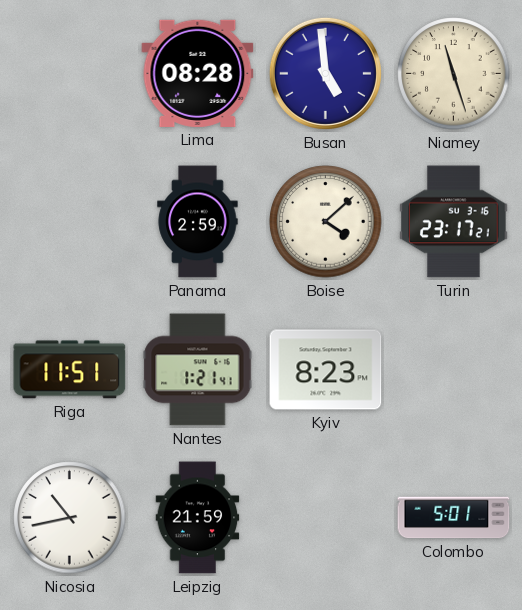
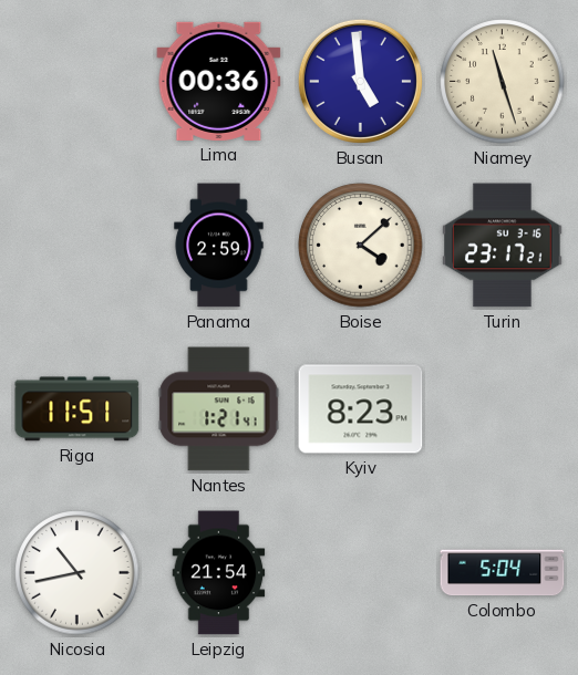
Lima: 08:28 -> 00:36 (219, 81)
Leipzig: 21:59 -> 21:54 (219, 573)
Colombo: 5:01 -> 5:04 (503, 573)
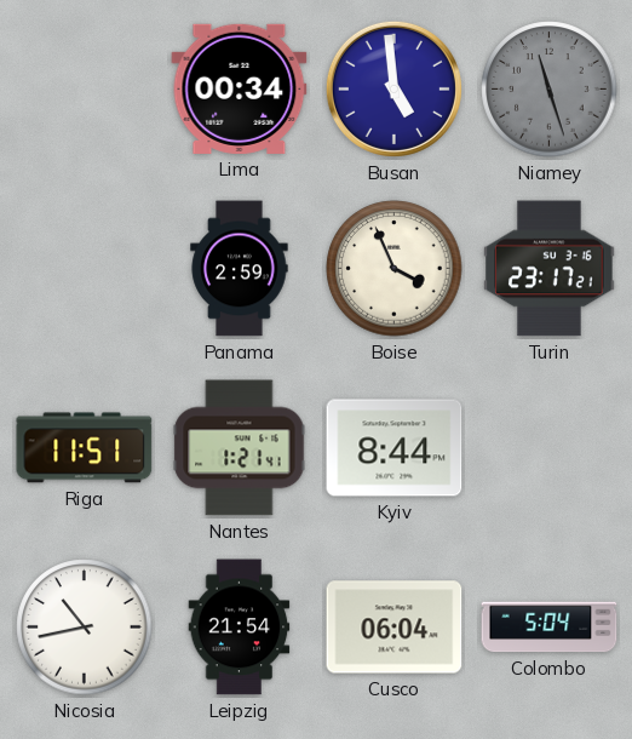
Lima: 00:36 -> 00:34 (240, 88)
Niamey dial: cream -> grey (550, 90)
Boise: 4:08 -> 3:56 (395, 269)
Kyiv: 8:23 -> 8:44 (395, 448)
Cusco: none -> 06:04 (395, 628)
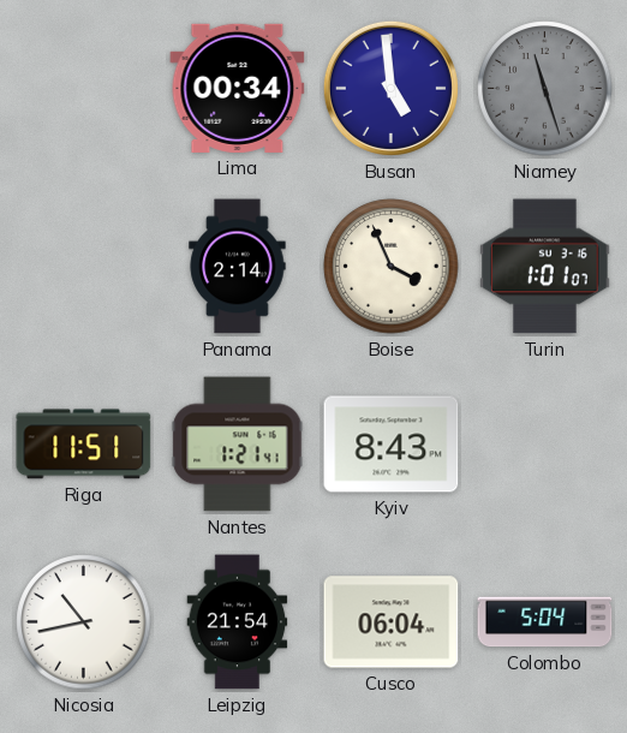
Panama: 2:59 -> 2:14 (238, 267)
Turin: 23:17 -> 1:01 (545, 267)
Kyiv: 8:44 -> 8:43 (392, 445)
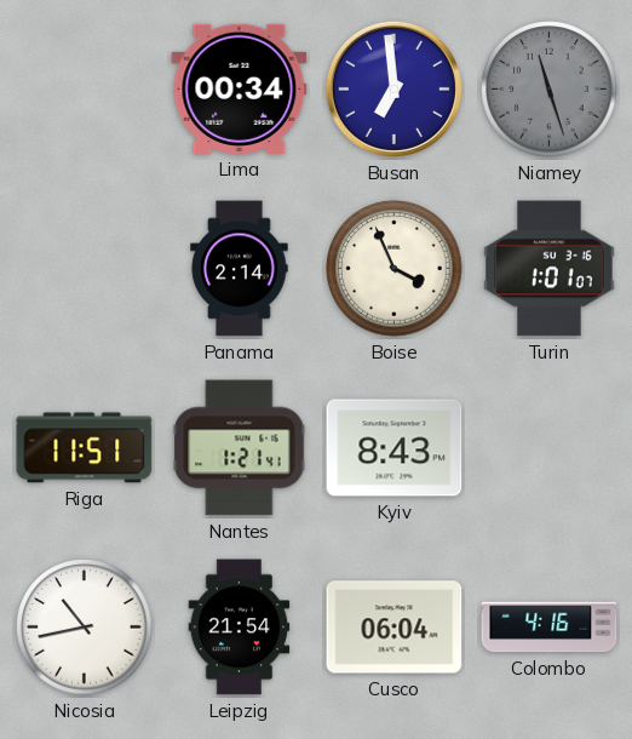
Busan: 4:59 -> 6:59 (393, 88)
Colombo: 5:04 -> 4:16 (550, 628)
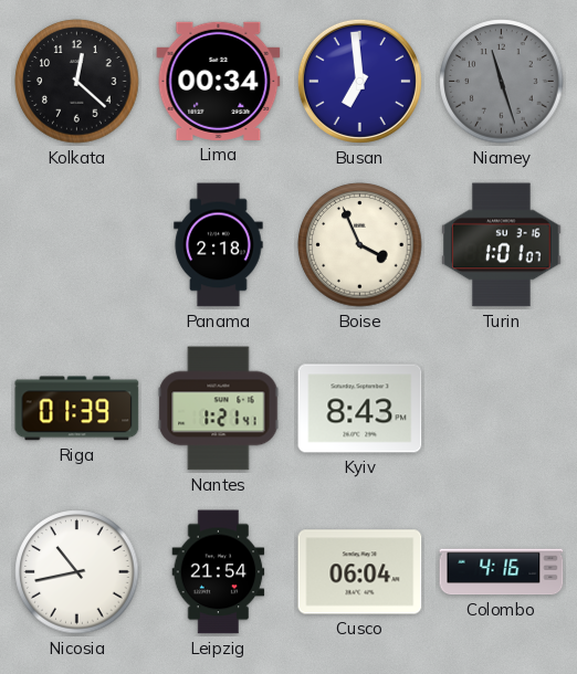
Kolkata: none -> 12:22 (77, 82)
Panama: 2:14 -> 2:18 (219, 245)
Riga: 11:51 -> 01:39 (77, 409)
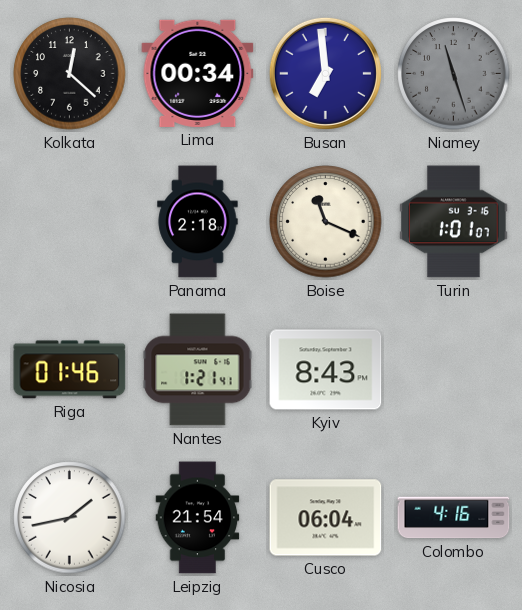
Boise: 3:56 -> 11:19 (326, 222)
Riga: 01:39 -> 01:46 (70, 370)
Nicosia: 10:43 -> 1:43 (70, 518)
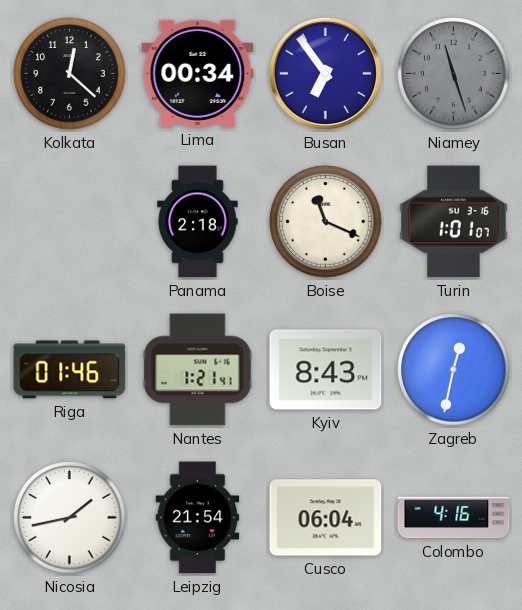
Busan: 6:59 -> 6:54 (325, 73)
Zagreb: none -> 12:32 (454, 370)
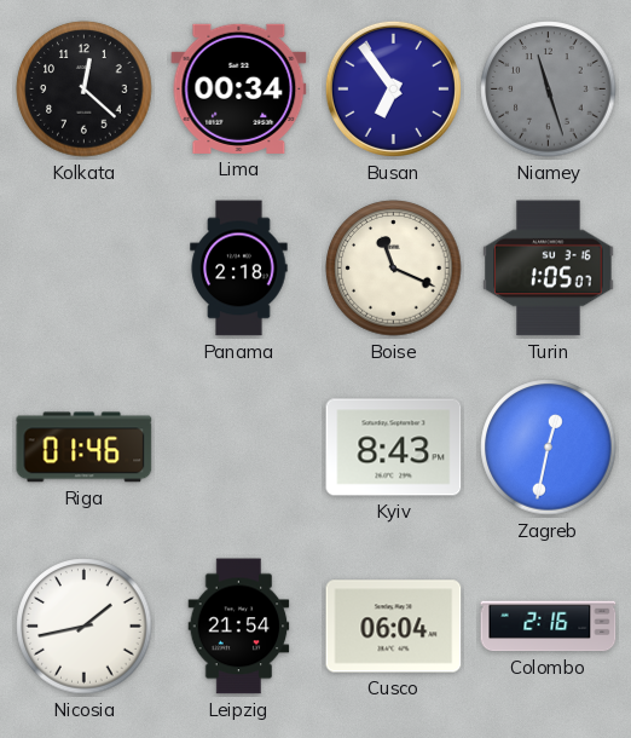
Turin: 1:01 -> 1:05 (549, 269)
Nantes: 1:21 -> none (198, 370)
Colombo: 4:16 -> 2:16 (549, 627)
